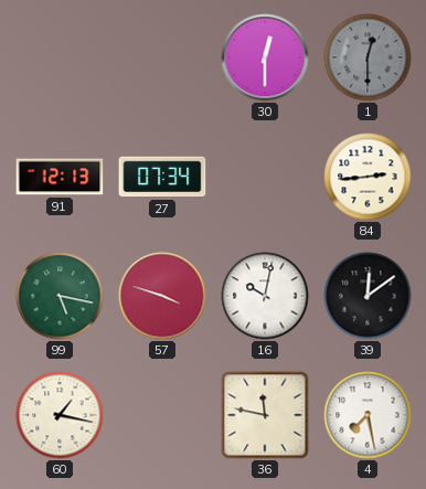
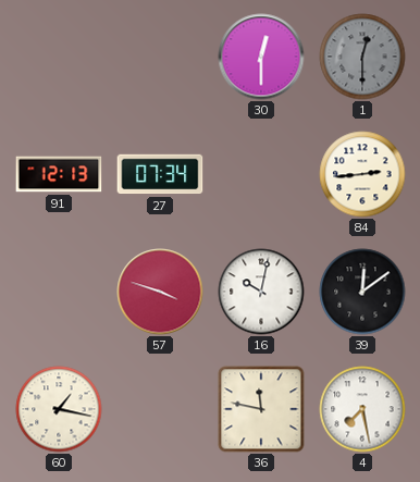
99: 5:17 -> none (60, 296)
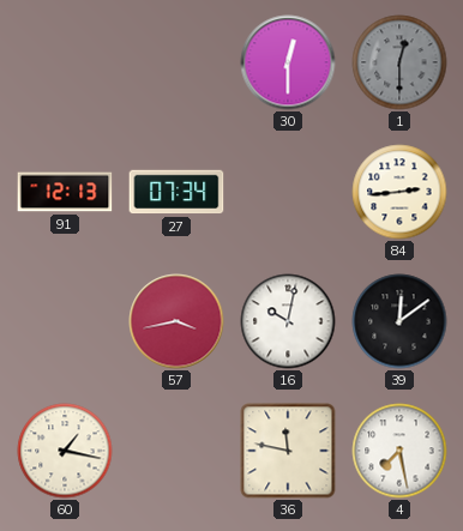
57: 3:48 -> 3:43 (176, 321)
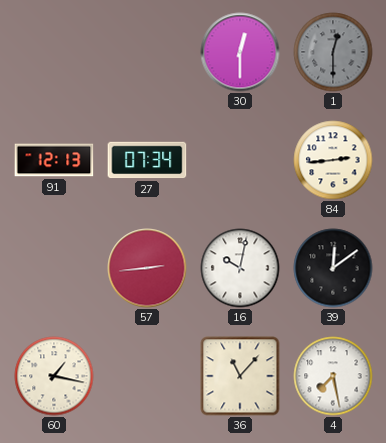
57: 3:43 -> 2:44 (147, 268)
36: 11:47 -> 11:07 (240, 376)
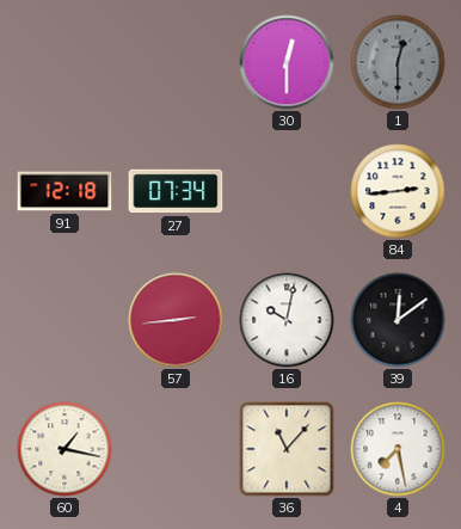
91: 12:13 -> 12:18 (64, 191)
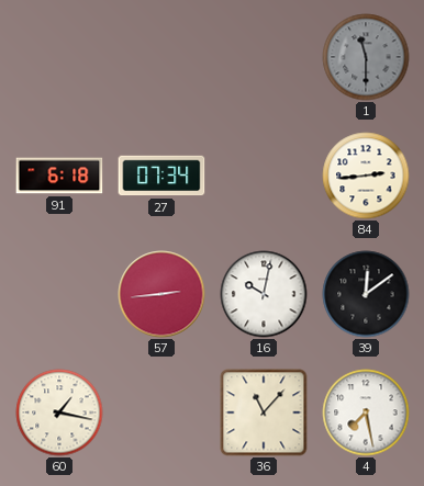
30: 12:30 -> none (287, 62)
1: 12:30 -> 11:30 (366, 57)
91: 12:18 -> 6:18 (59, 176)
